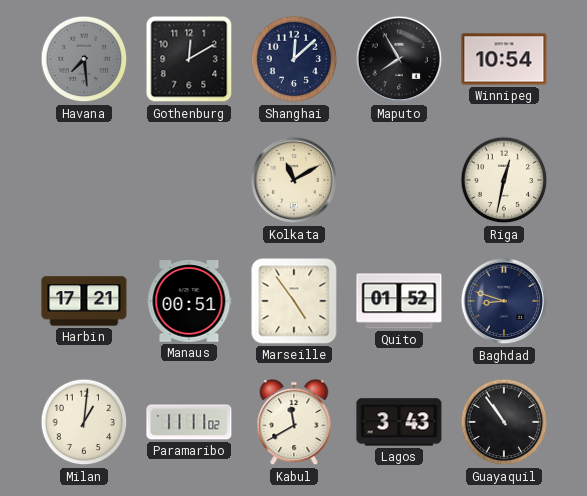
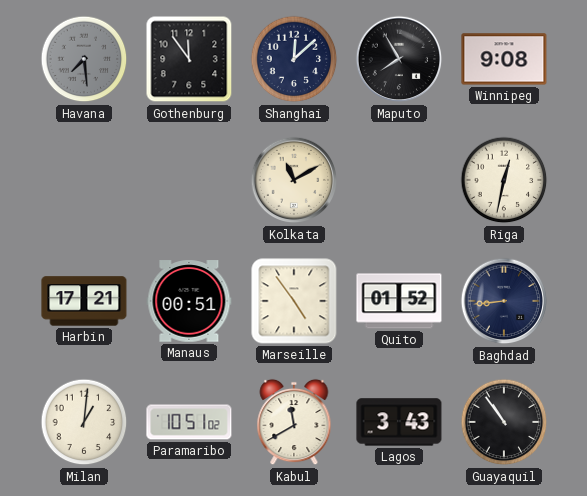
Gothenburg: 12:10 -> 11:54 (189, 59)
Winnipeg: 10:54 -> 9:08 (504, 59)
Baghdad: 8:48 -> 8:44 (504, 301)
Paramaribo: 11:11 -> 10:51 (189, 422)
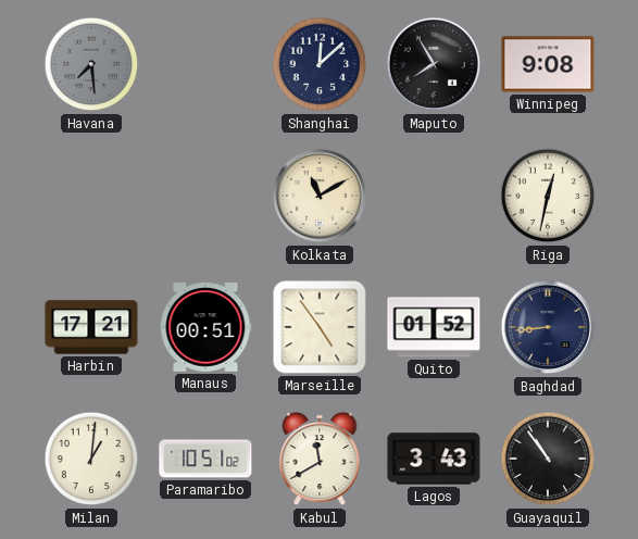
Gothenburg: 11:54 -> none (189, 59)
